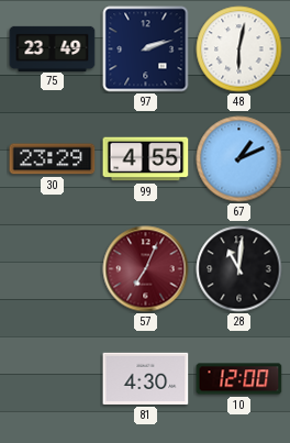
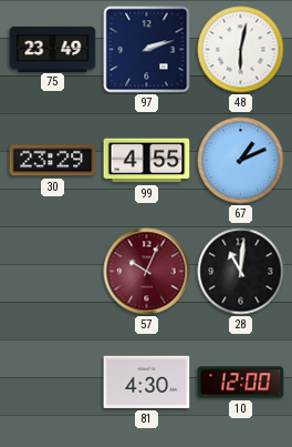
57: 7:04 -> 10:04 (147, 272)
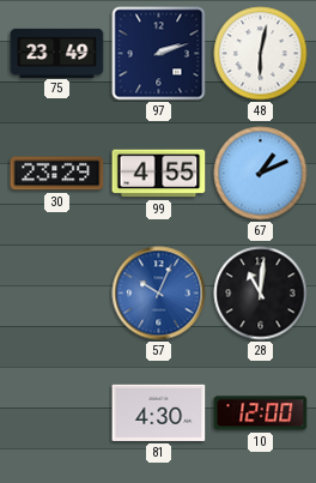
57 dial: burgundy -> blue (159, 294)
